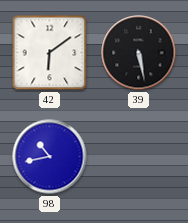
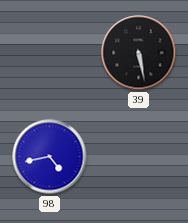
42: 6:09 -> none (50, 53)
98: 10:43 -> 4:43 (50, 157)
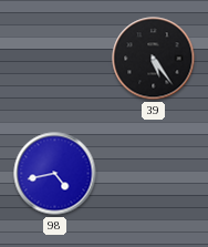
39: 5:28 -> 5:24 (154, 59)
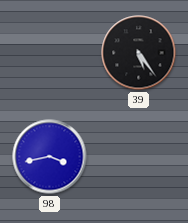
98: 4:43 -> 3:43 (50, 157)
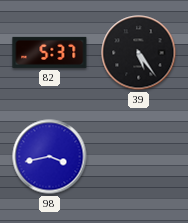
82: none -> 5:37 (50, 52)
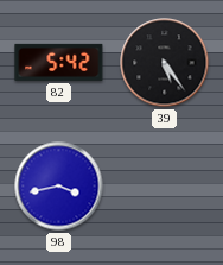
82: 5:37 -> 5:42 (59, 62)
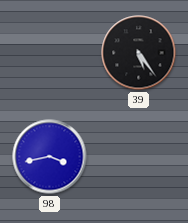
82: 5:42 -> none (59, 62)
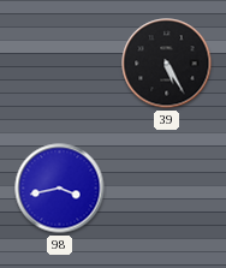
39: 5:24 -> 5:25 (167, 64)
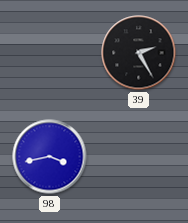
39: 5:25 -> 2:25 (139, 53)
